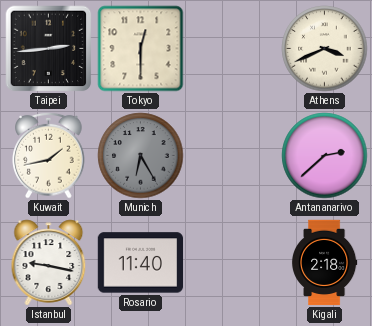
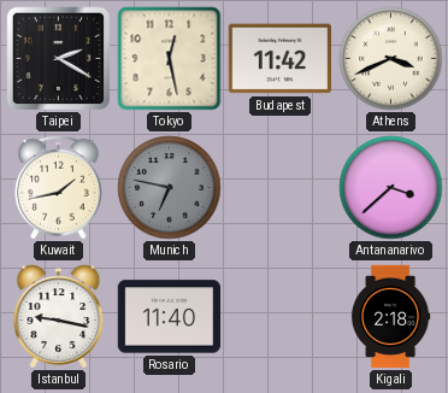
Taipei: 2:44 -> 2:20 (59, 59)
Tokyo: 12:30 -> 12:28 (170, 59)
Budapest: none -> 11:42 (279, 59)
Munich: 6:25 -> 6:47 (170, 188)
Antananarivo: 2:38 -> 3:38 (391, 188)
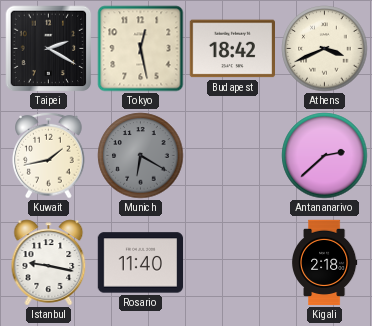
Budapest: 11:42 -> 18:42 (232, 49)
Munich: 6:47 -> 6:20 (141, 156)
Antananarivo: 3:38 -> 2:38 (325, 156)
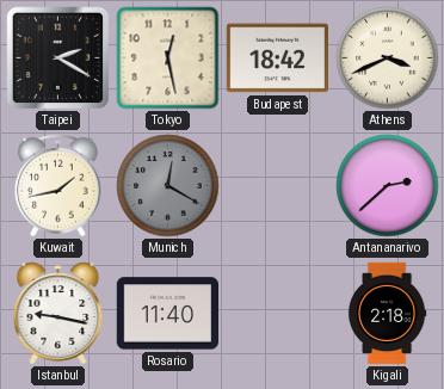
Munich: 6:20 -> 12:20 (168, 186)
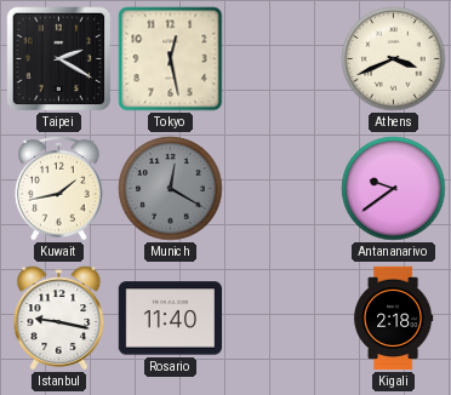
Budapest: 18:42 -> none (277, 58)
Antananarivo: 2:38 -> 9:39 (394, 189)
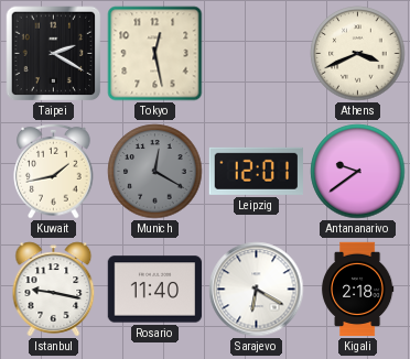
Leipzig: none -> 12:01 (256, 171)
Sarajevo: none -> 6:20 (257, 290)
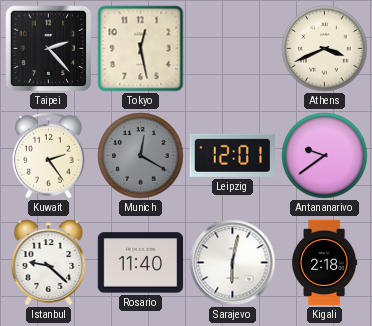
Taipei: 2:20 -> 2:23 (49, 49)
Kuwait: 1:43 -> 2:24 (49, 155)
Istanbul: 9:17 -> 9:22 (49, 263)
Sarajevo: 6:20 -> 6:02 (233, 263)
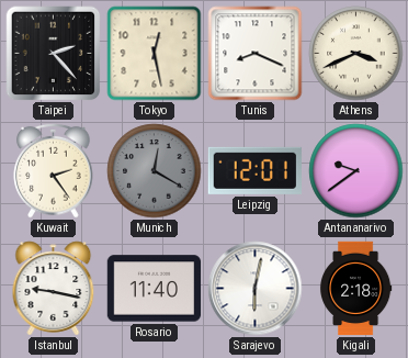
Tunis: none -> 8:19 (256, 54)
Istanbul: 9:22 -> 9:17 (54, 289)
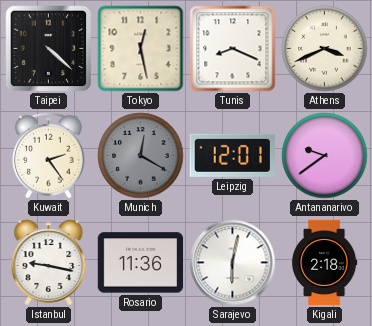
Taipei: 2:23 -> 4:22 (49, 49)
Rosario: 11:40 -> 11:36 (141, 263)
